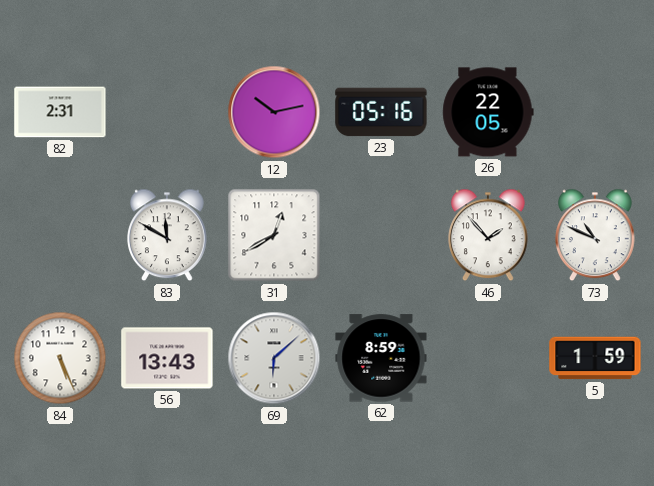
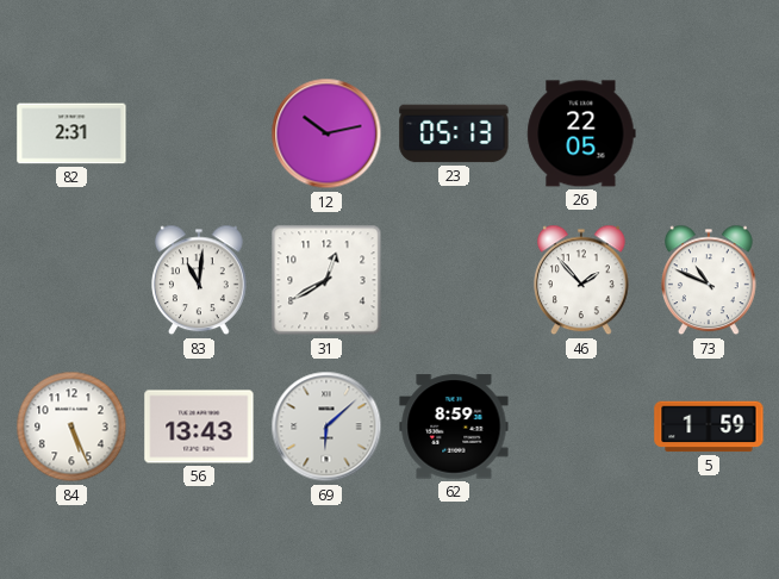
23: 05:16 -> 05:13 (454, 133)
83: 11:50 -> 11:01 (200, 280)
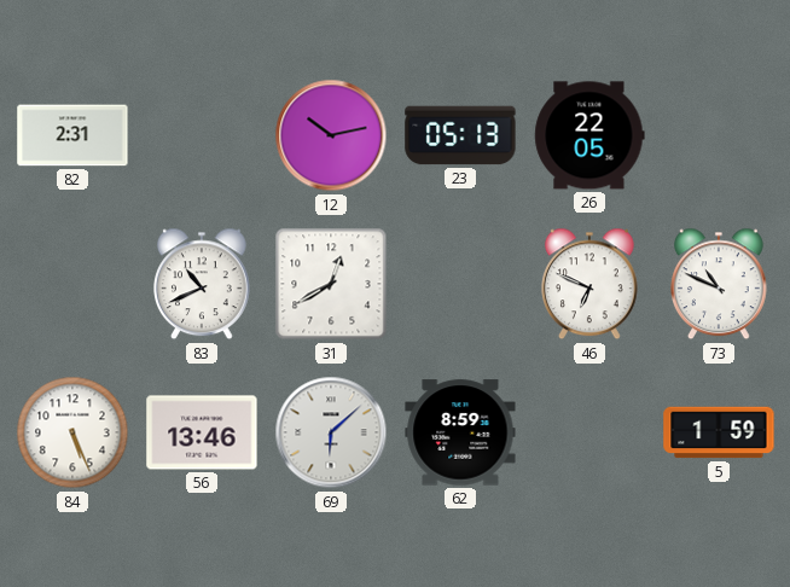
83: 11:01 -> 10:41 (203, 284)
46: 1:53 -> 6:49 (591, 284)
56: 13:43 -> 13:46 (202, 432)
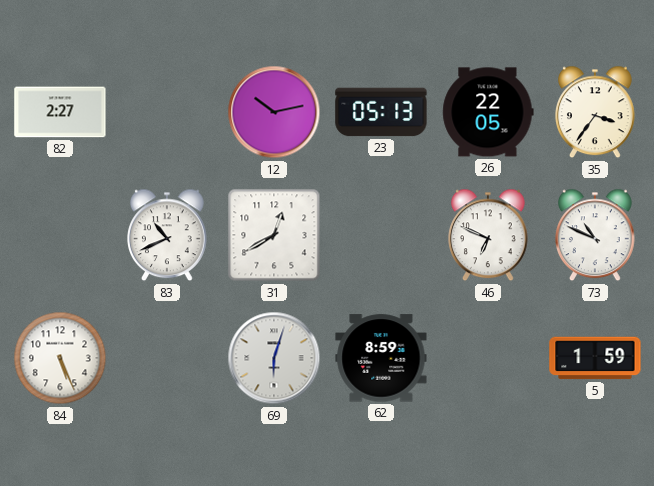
82: 2:31 -> 2:27 (60, 112)
35: none -> 3:36 (596, 112)
56: 13:46 -> none (202, 432)
69: 6:08 -> 6:03 (274, 358)
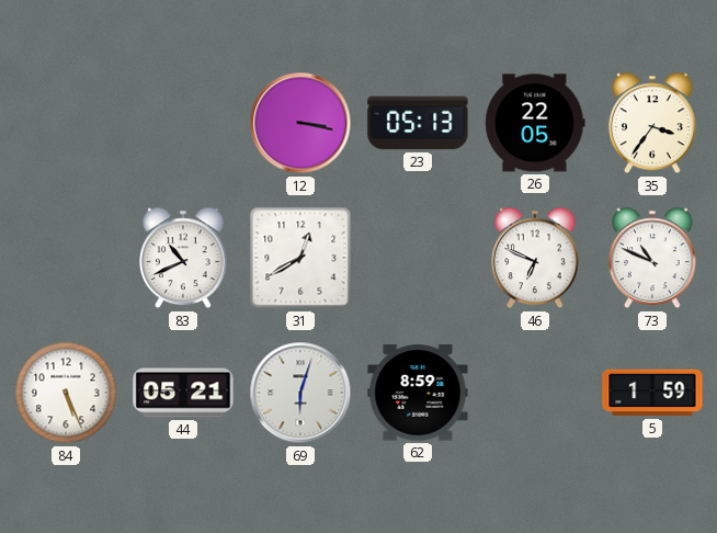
82: 2:27 -> none (60, 112)
12: 10:13 -> 3:17 (300, 123)
44: none -> 05:21 (183, 393)
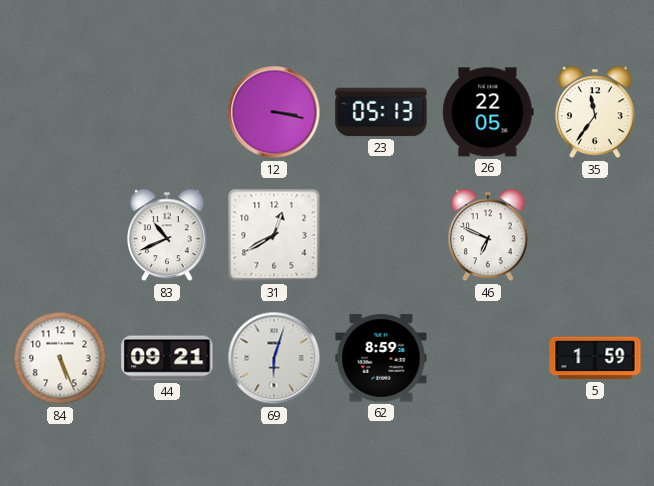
35: 3:36 -> 11:36 (596, 112)
73: 10:49 -> none (653, 258)
44: 05:21 -> 09:21 (167, 358)
